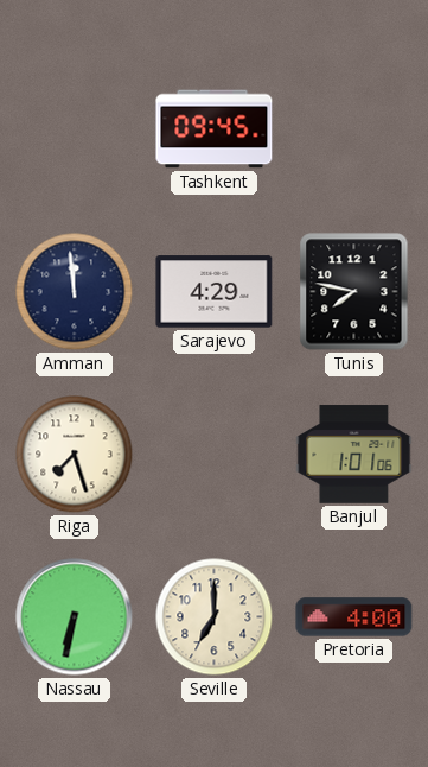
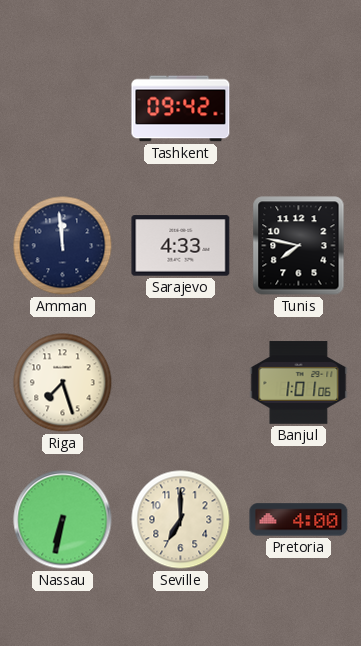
Tashkent: 09:45 -> 09:42 (181, 109)
Sarajevo: 4:29 -> 4:33 (181, 246)
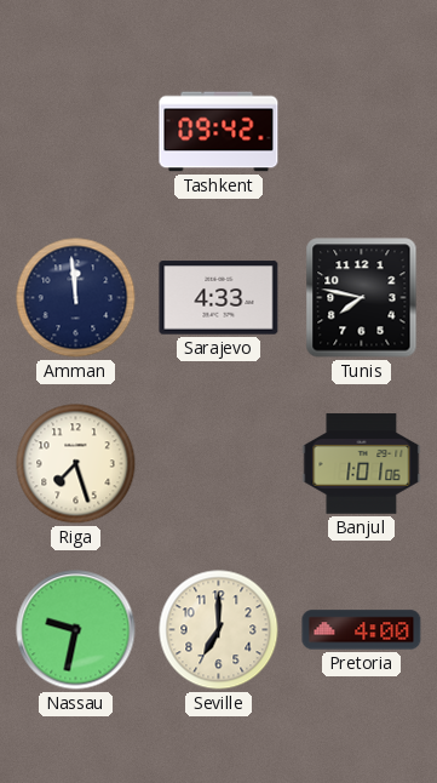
Nassau: 6:32 -> 9:32 (76, 630)
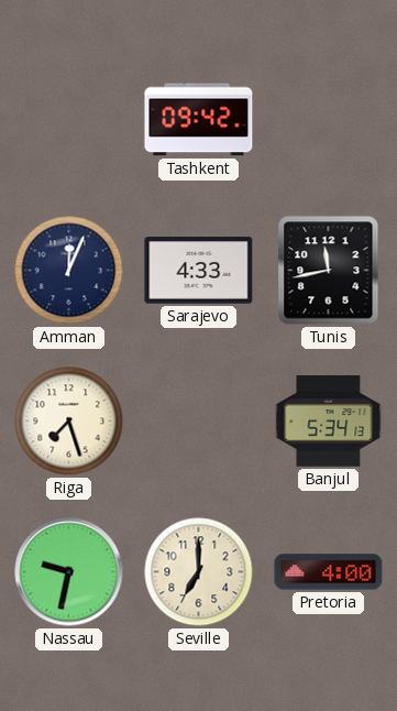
Amman: 11:59 -> 12:04 (69, 271)
Tunis: 7:47 -> 11:43 (329, 271)
Banjul: 1:01 -> 5:34 (329, 422)
